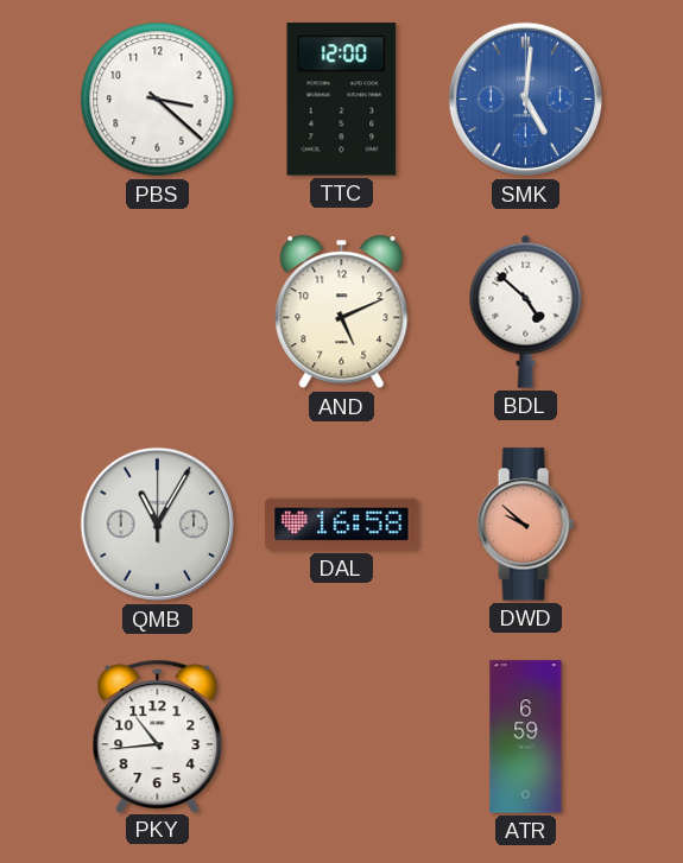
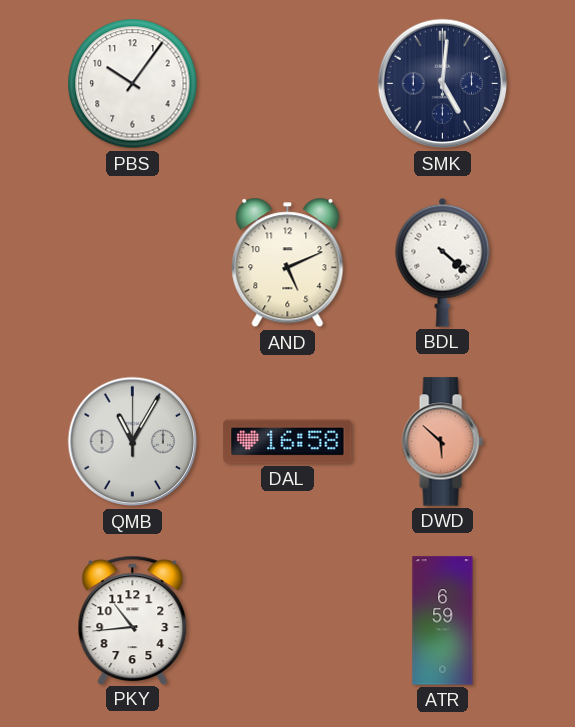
PBS: 3:22 -> 10:06 (133, 84)
TTC: 12:00 -> none (342, 100)
SMK dial: blue -> navy (443, 84)
BDL: 4:52 -> 4:22 (443, 262)
DWD: 9:52 -> 5:52 (442, 442)
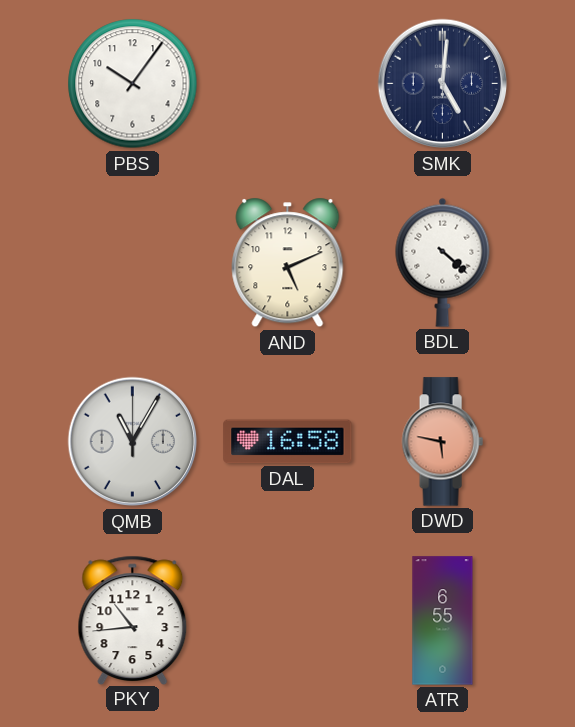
DWD: 5:52 -> 5:47 (442, 442)
ATR: 6:59 -> 6:55 (443, 621)
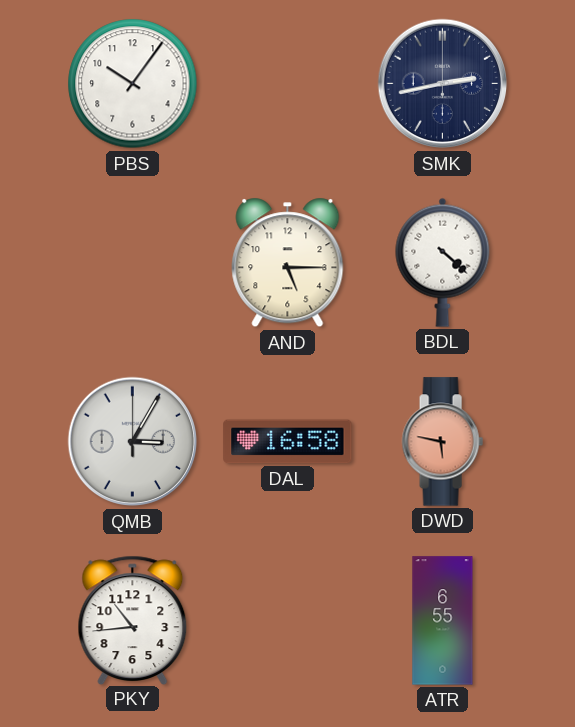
SMK: 5:01 -> 2:43 (443, 84)
AND: 5:11 -> 5:15 (288, 263)
QMB: 11:05 -> 3:05 (133, 442)
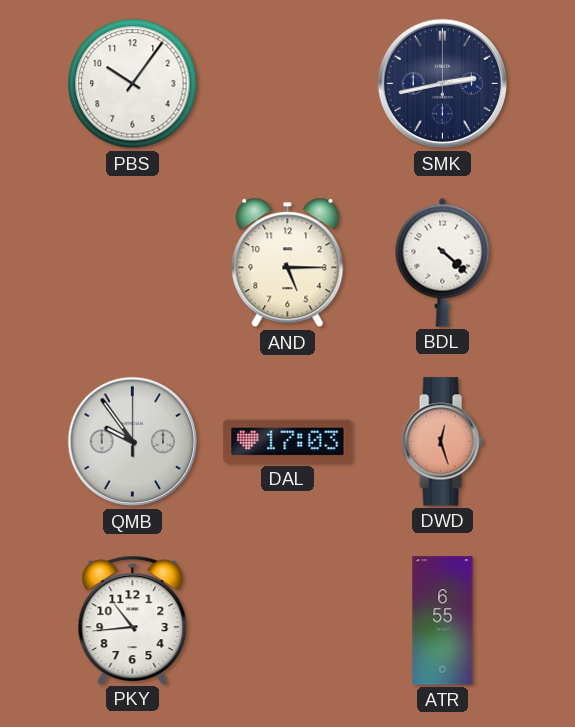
QMB: 3:05 -> 9:54 (133, 442)
DAL: 16:58 -> 17:03 (288, 442)
DWD: 5:47 -> 12:27 (442, 442)
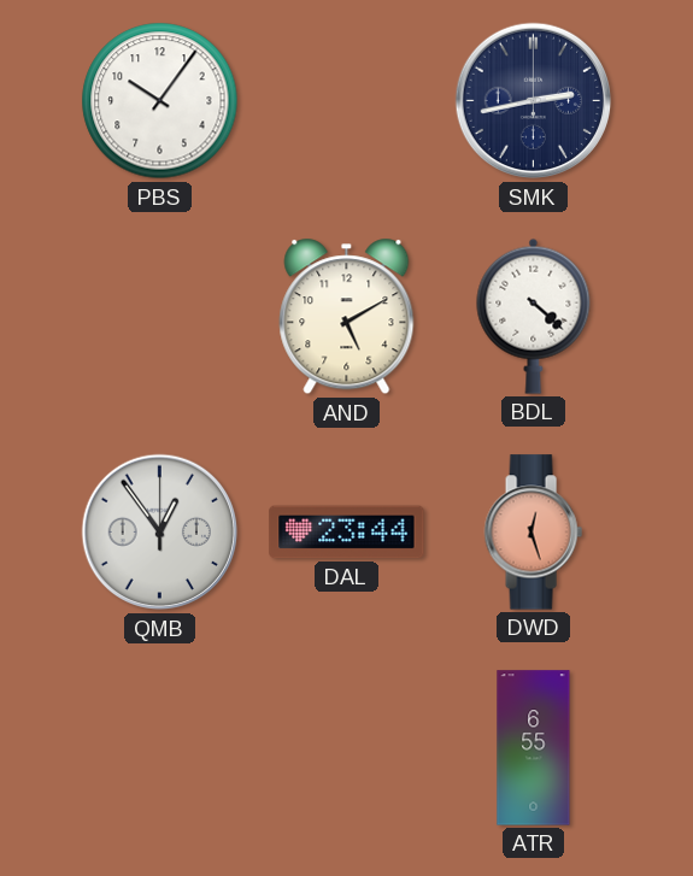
AND: 5:15 -> 5:10 (347, 317)
QMB: 9:54 -> 12:54 (160, 533)
DAL: 17:03 -> 23:44 (347, 533)
PKY: 10:44 -> none (133, 620)
